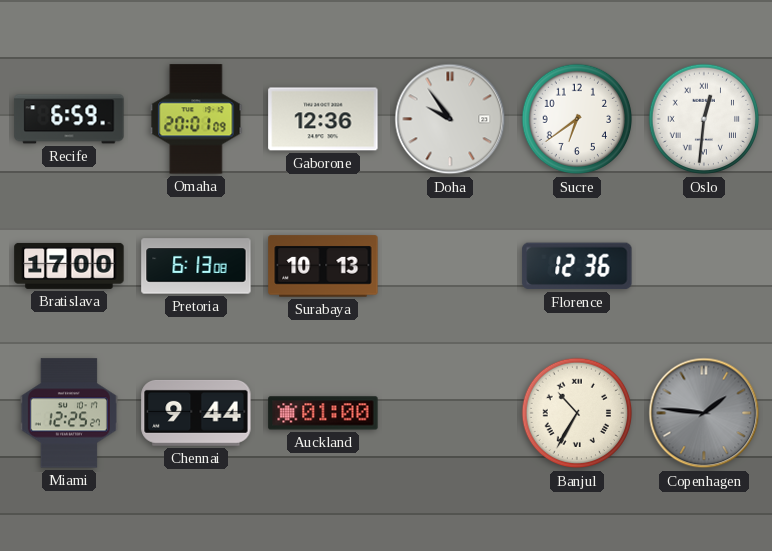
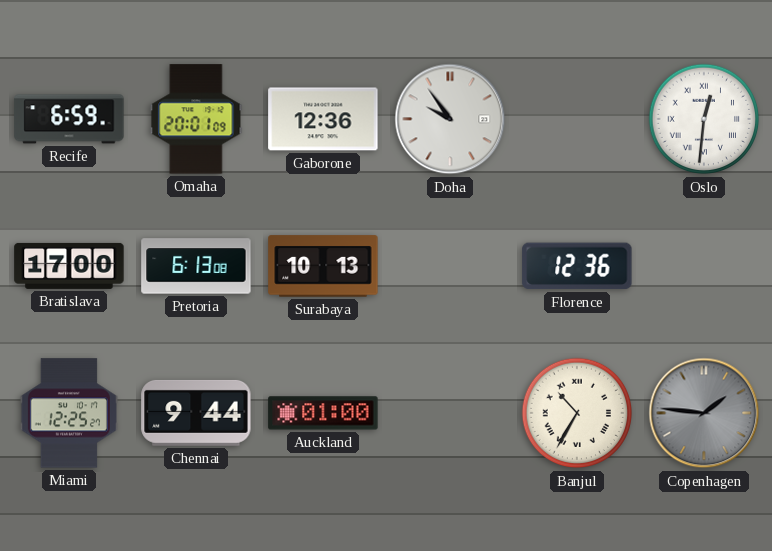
Sucre: 6:39 -> none (577, 119)
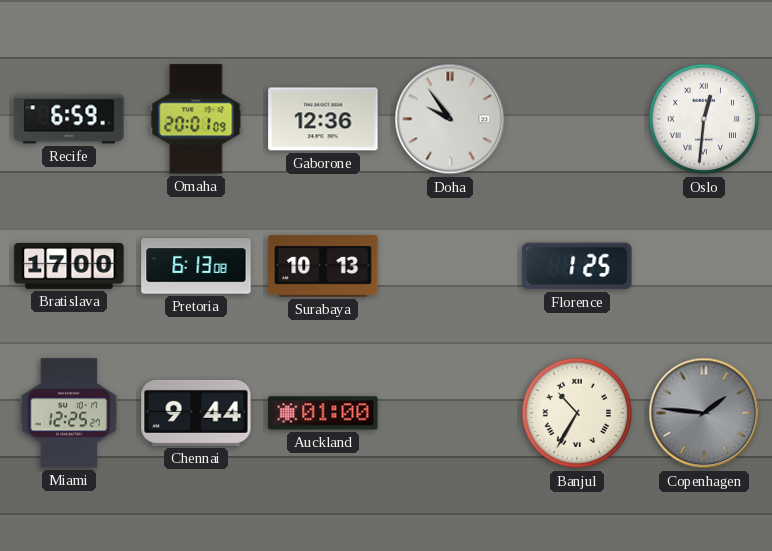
Florence: 12:36 -> 1:25 (577, 266)
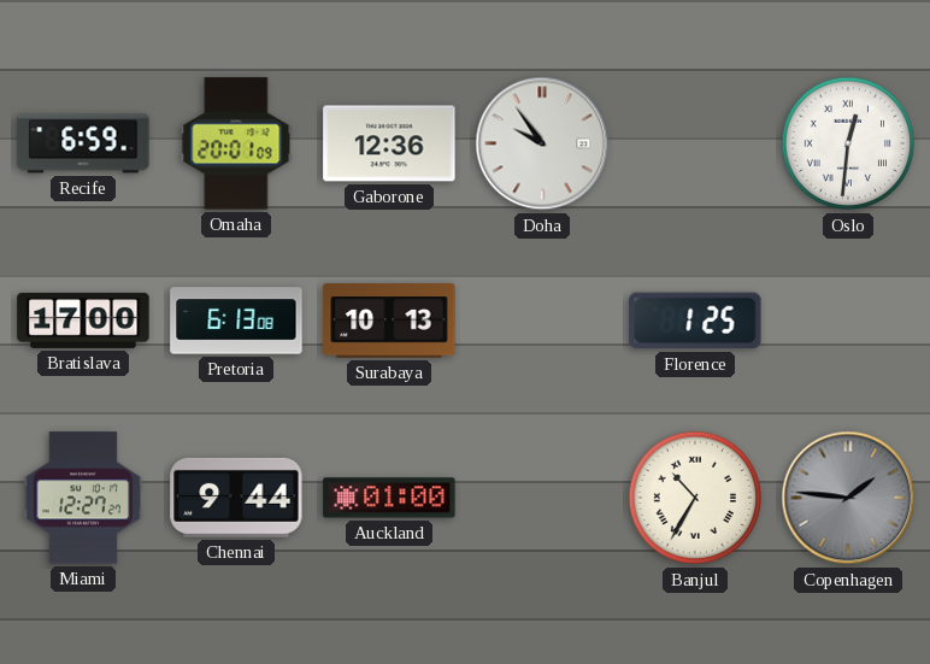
Miami: 12:25 -> 12:27 (83, 498)
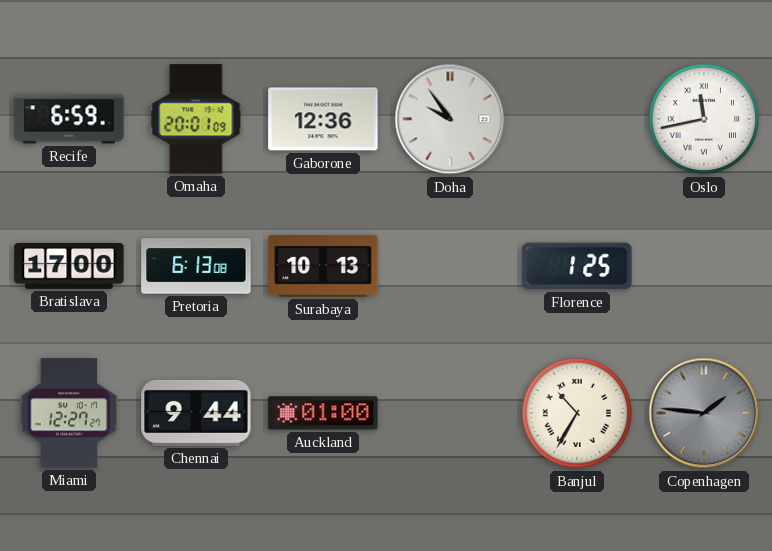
Oslo: 12:31 -> 11:43 (704, 119)
